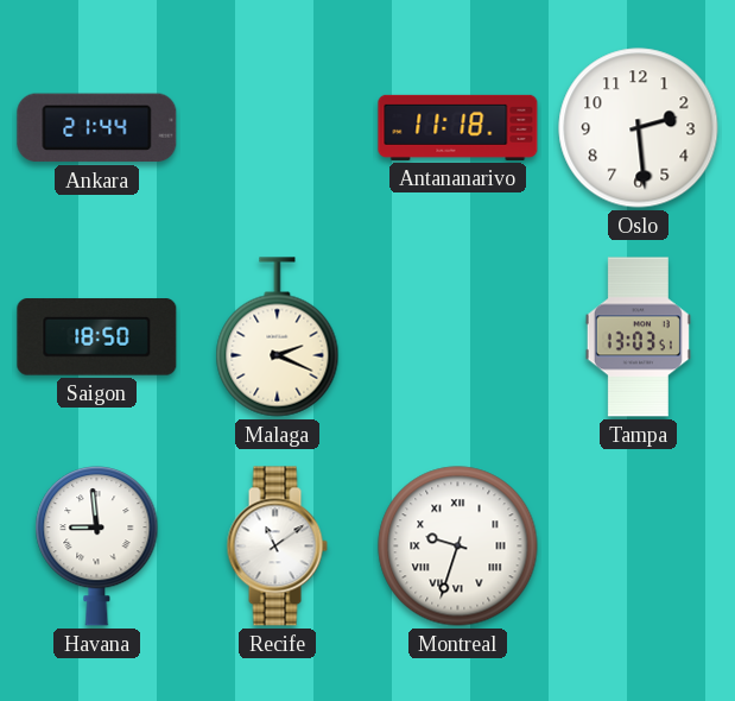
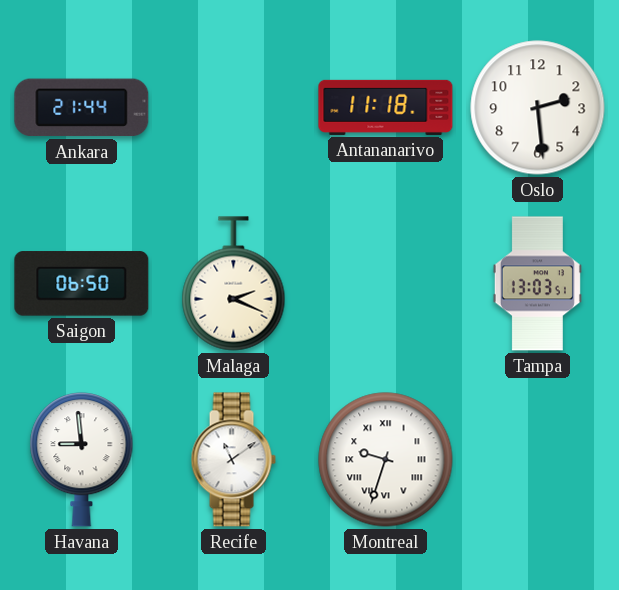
Saigon: 18:50 -> 06:50 (82, 284)
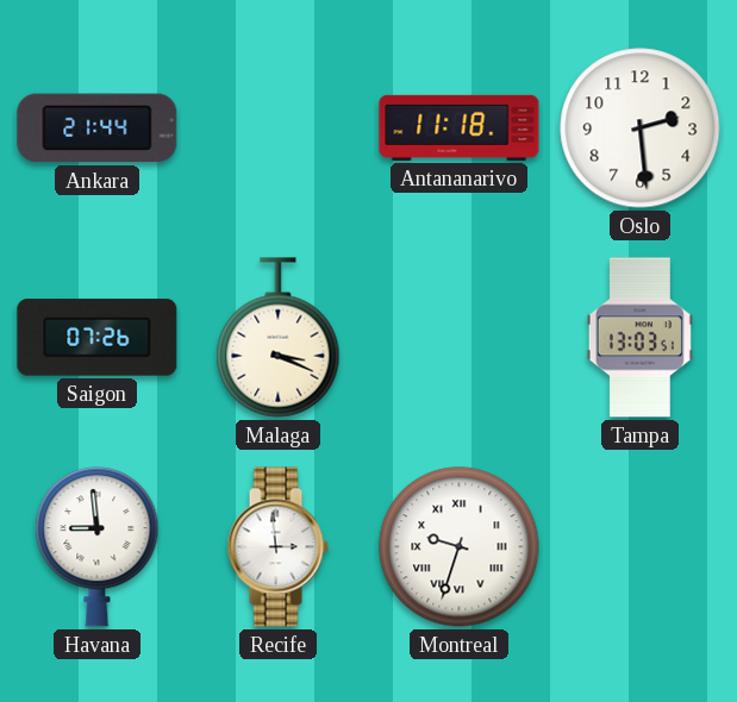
Saigon: 06:50 -> 07:26 (98, 338)
Malaga: 2:19 -> 3:19 (279, 338)
Recife: 11:09 -> 2:59 (277, 547)
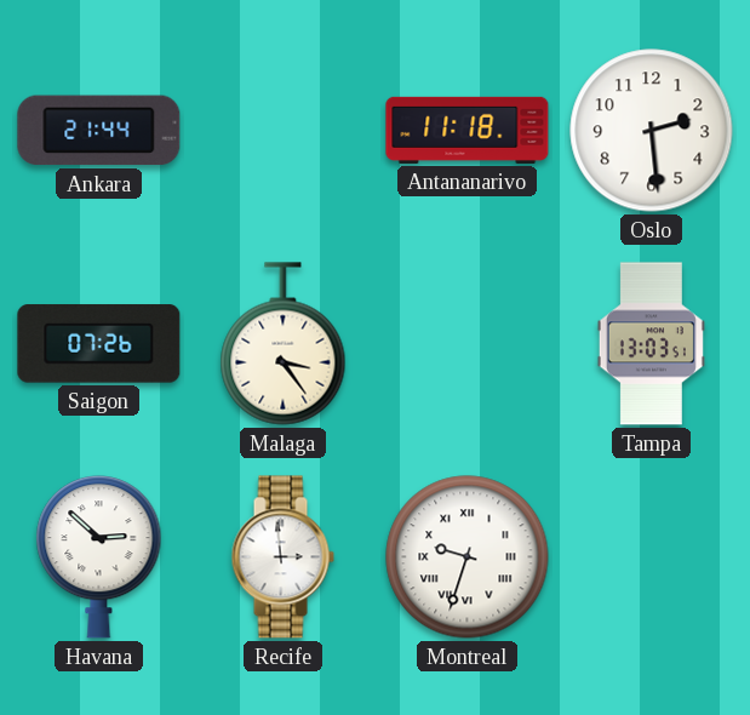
Malaga: 3:19 -> 3:24 (284, 344)
Havana: 8:59 -> 2:52 (99, 557)
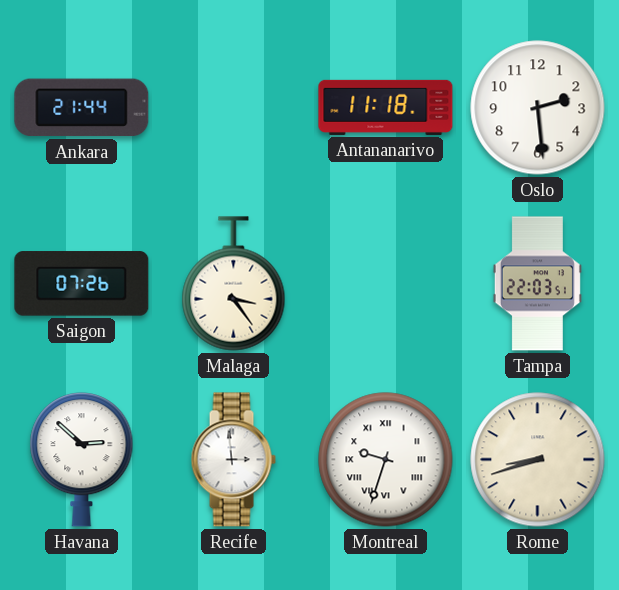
Tampa: 13:03 -> 22:03 (537, 284)
Rome: none -> 8:42 (538, 460)
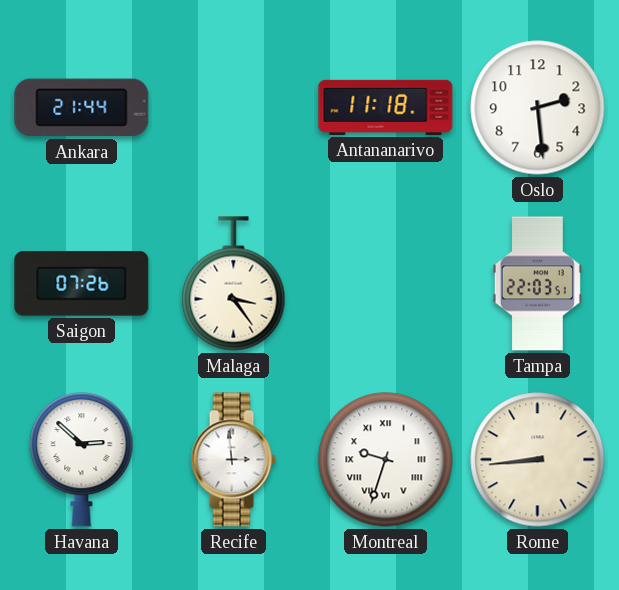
Rome: 8:42 -> 8:44 (538, 460)
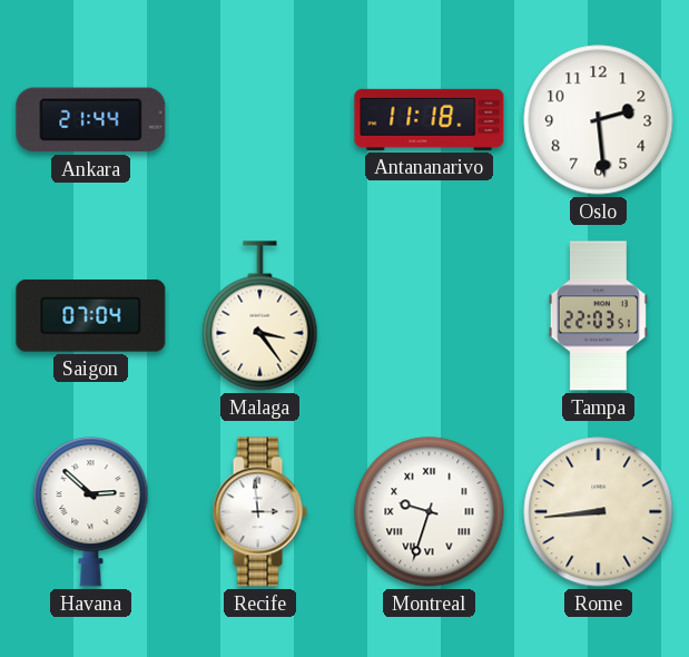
Saigon: 07:26 -> 07:04 (91, 316)
